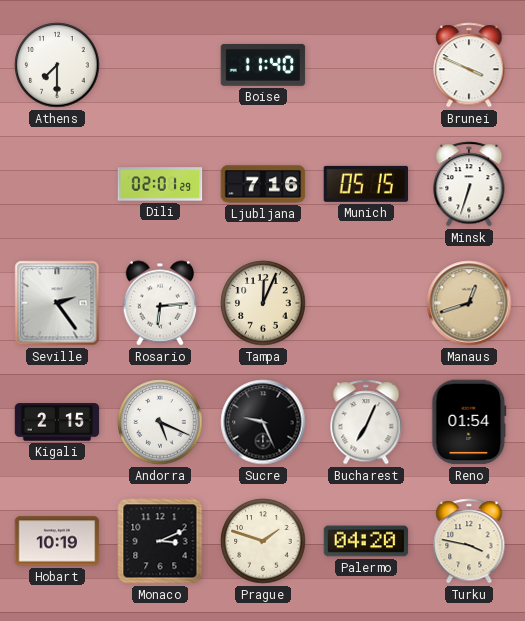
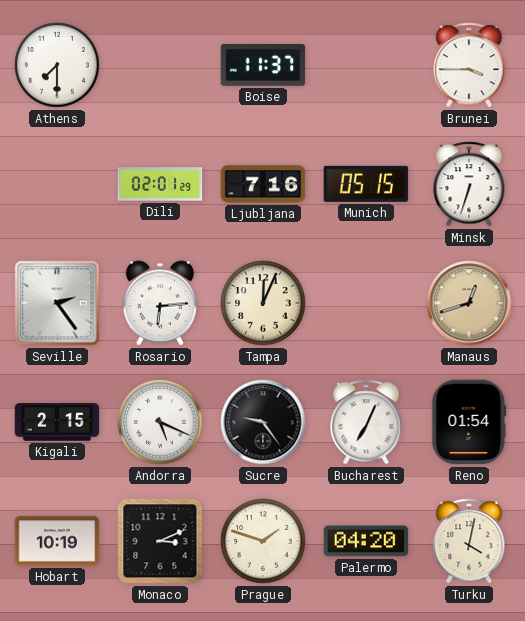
Boise: 11:40 -> 11:37 (263, 65)
Brunei: 3:49 -> 3:45 (469, 65)
Sucre: 9:26 -> 9:24 (263, 422)
Turku: 3:47 -> 4:02 (469, 541)
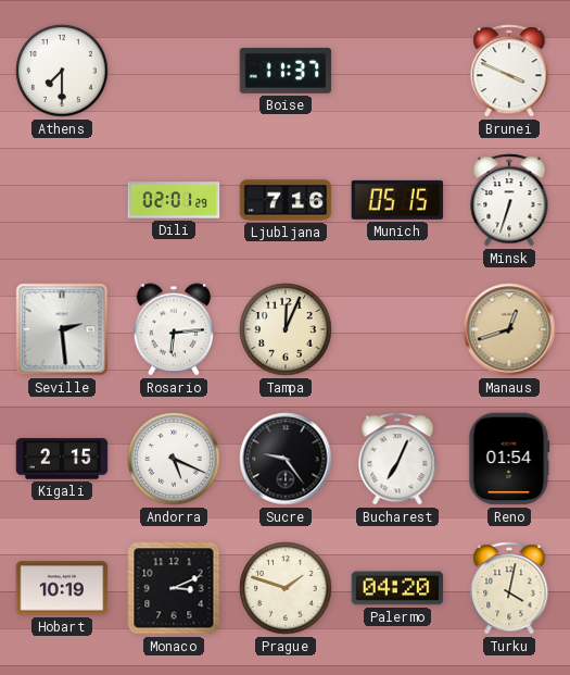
Brunei: 3:45 -> 3:49 (509, 71)
Seville: 2:24 -> 2:29 (62, 329)
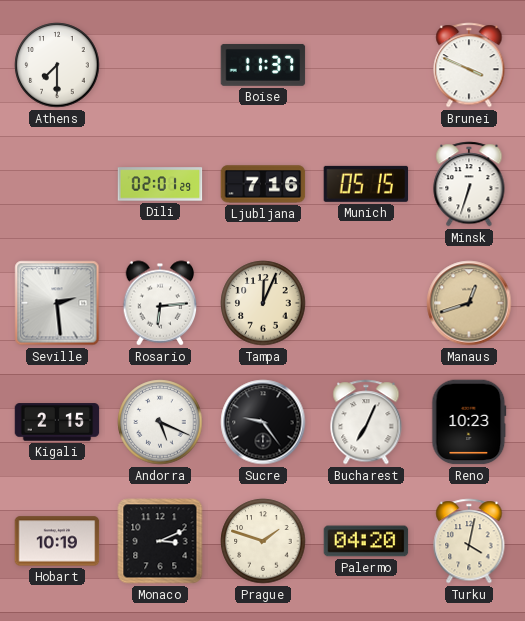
Reno: 01:54 -> 10:23 (469, 422)
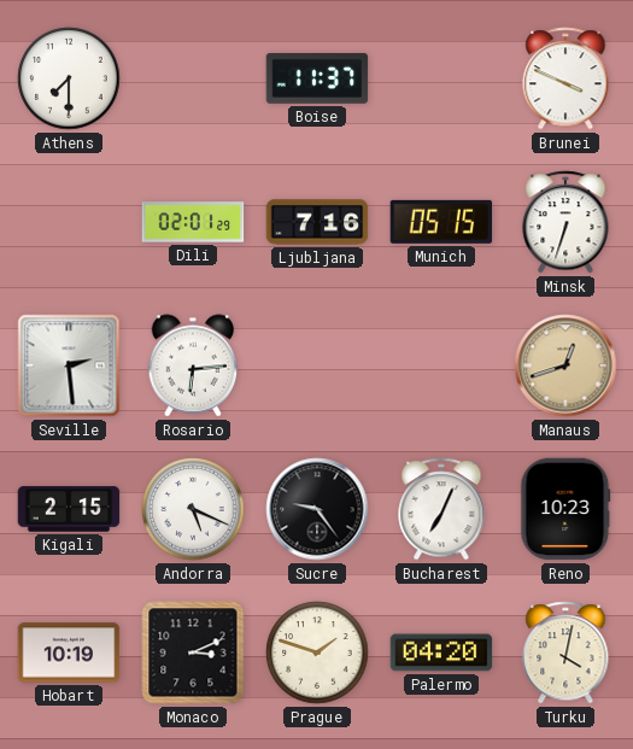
Tampa: 12:04 -> none (263, 303)
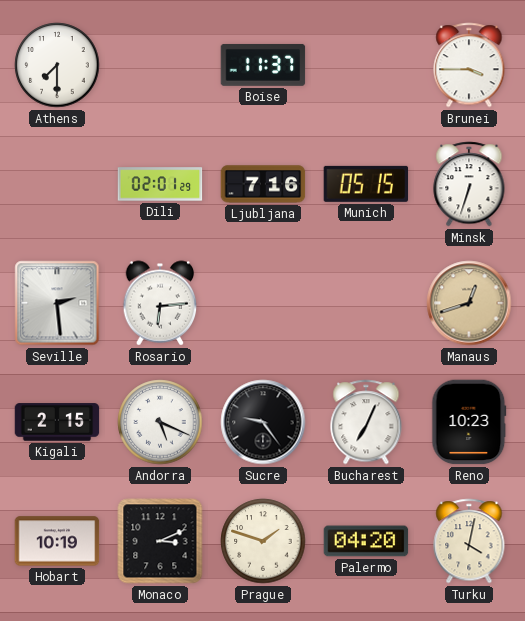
Brunei: 3:49 -> 3:45 (469, 65)
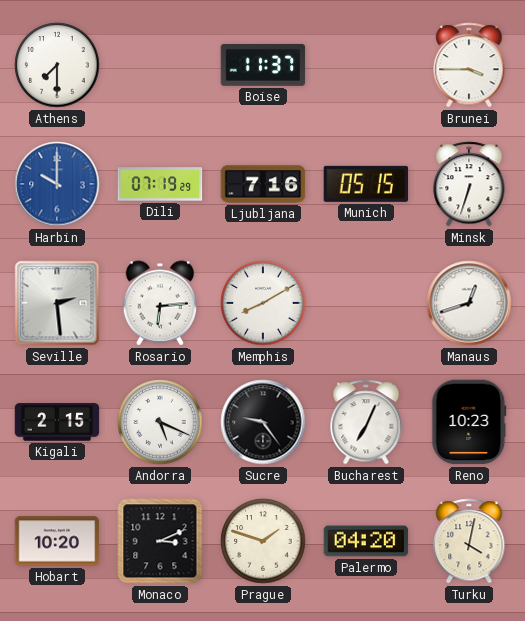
Harbin: none -> 10:00 (57, 184)
Dili: 02:01 -> 07:19 (160, 184)
Memphis: none -> 8:10 (263, 303)
Manaus dial: champagne -> white (469, 303)
Hobart: 10:19 -> 10:20 (57, 541)
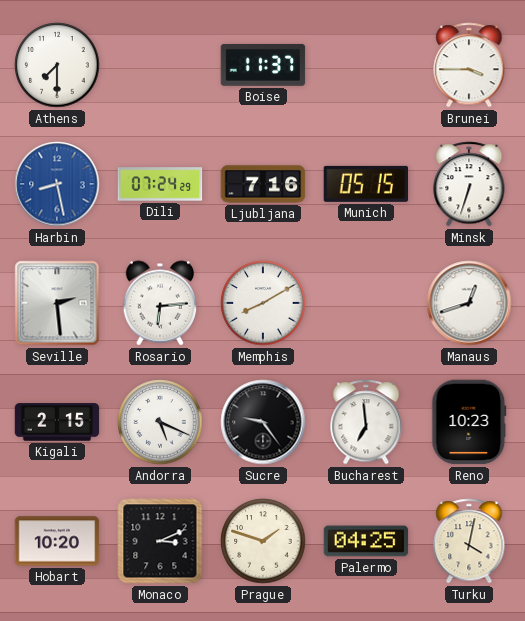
Harbin: 10:00 -> 8:28 (57, 184)
Dili: 07:19 -> 07:24 (160, 184)
Bucharest: 7:04 -> 6:59 (366, 422)
Palermo: 04:20 -> 04:25 (366, 541)
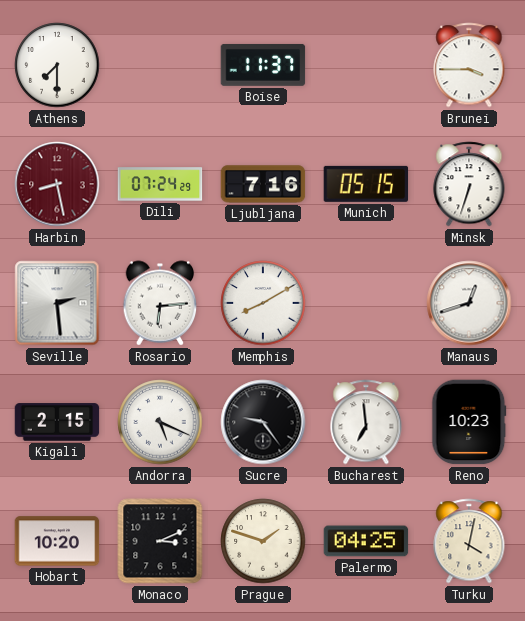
Harbin dial: blue -> burgundy (57, 184)
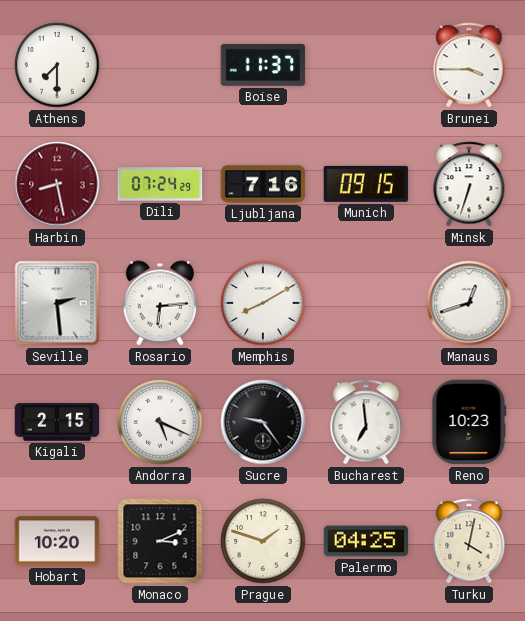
Munich: 05:15 -> 09:15 (366, 184)
